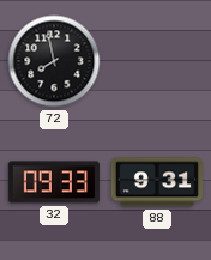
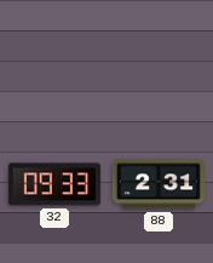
72: 7:58 -> none (54, 61)
88: 9:31 -> 2:31 (157, 184)
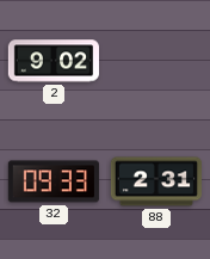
2: none -> 9:02 (52, 61)
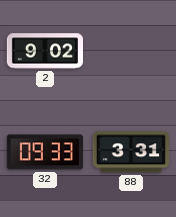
88: 2:31 -> 3:31 (130, 152)
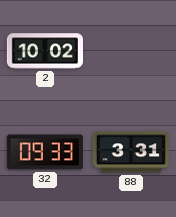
2: 9:02 -> 10:02 (44, 51)
